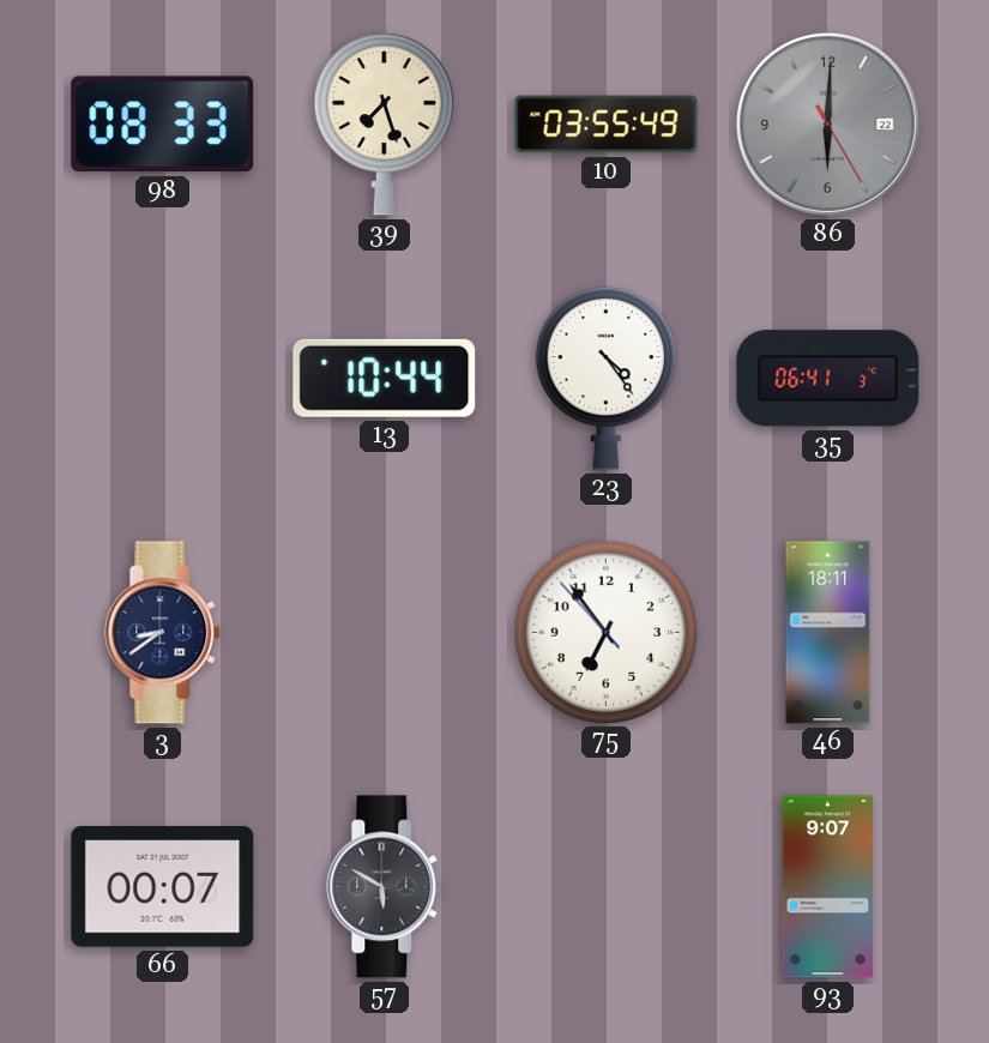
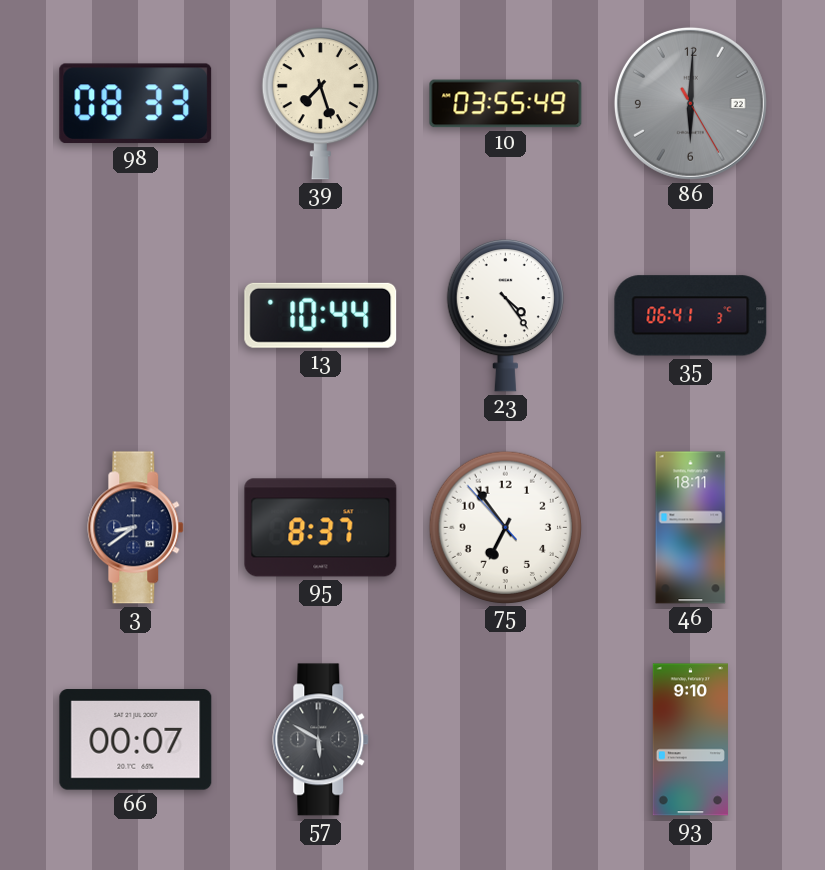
95: none -> 8:37 (321, 528)
93: 9:07 -> 9:10 (690, 740)
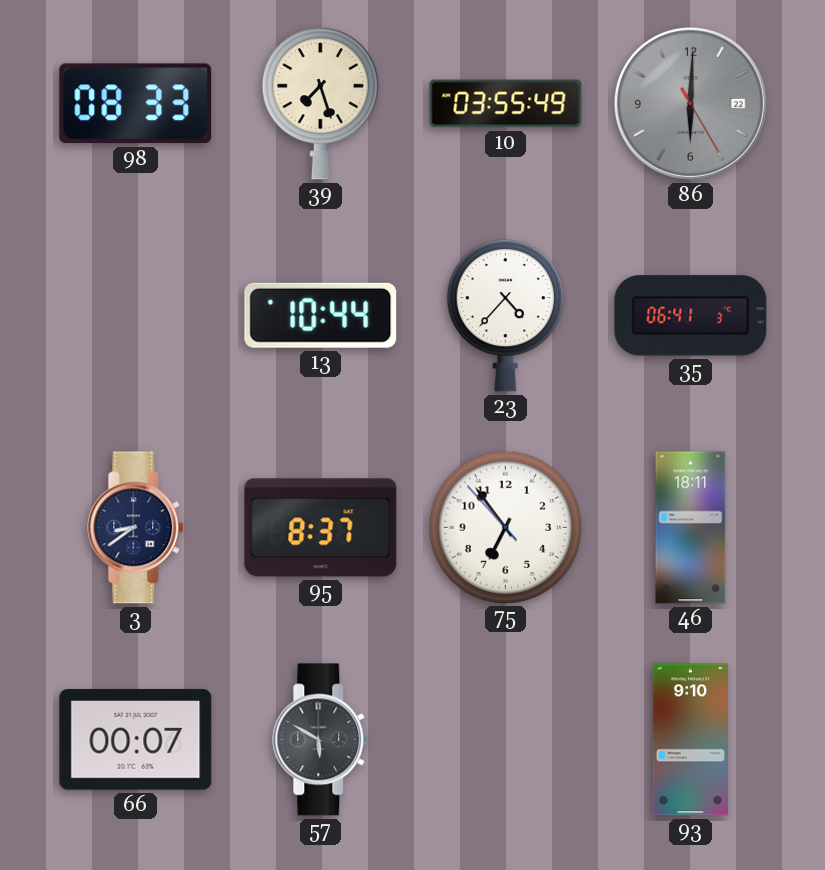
23: 4:24 -> 4:37 (505, 315)
